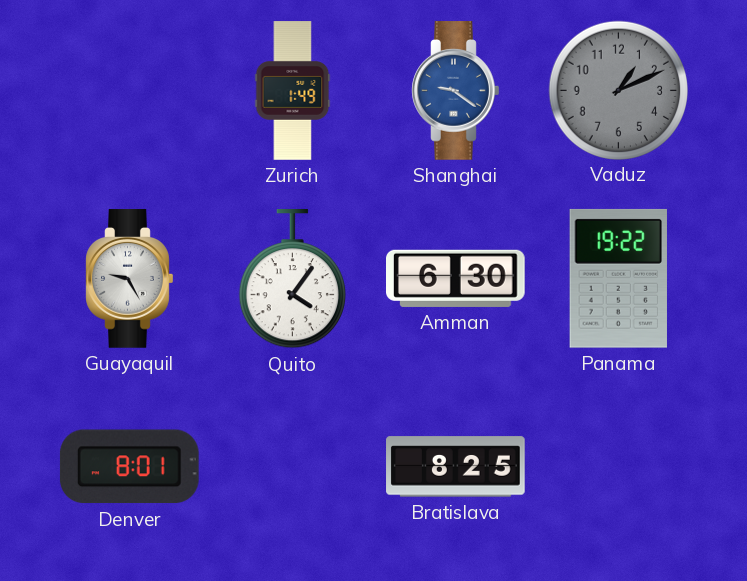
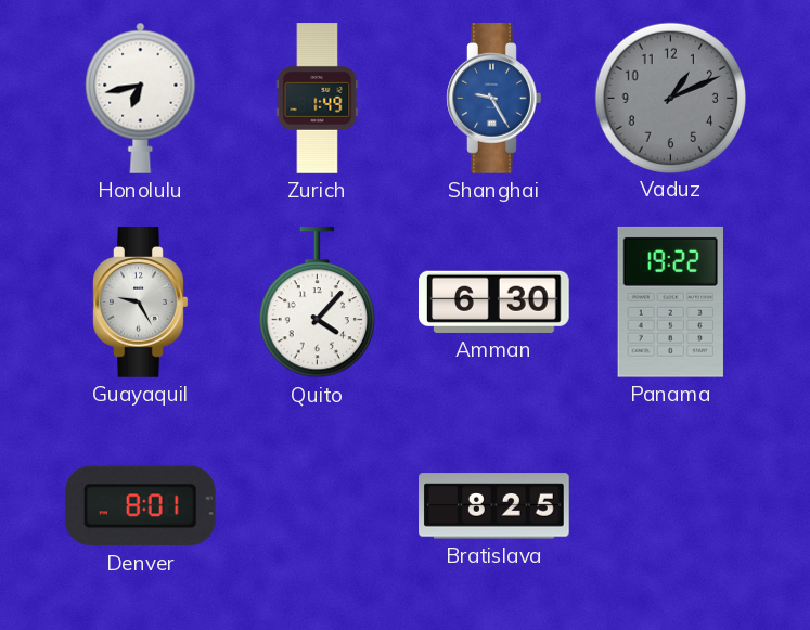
Honolulu: none -> 6:43 (141, 98)
Shanghai: 9:21 -> 9:25 (494, 99)
Quito: 4:06 -> 4:07 (317, 304)
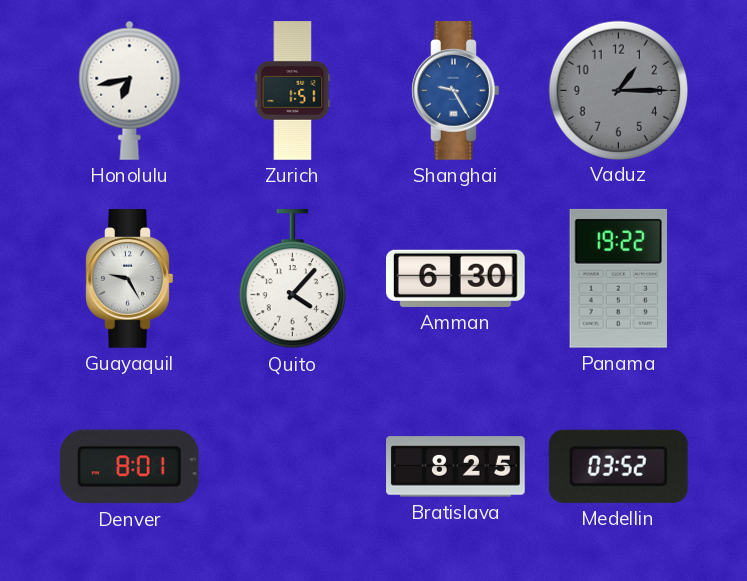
Zurich: 1:49 -> 1:51 (293, 91)
Vaduz: 1:11 -> 1:15 (618, 90)
Medellin: none -> 03:52 (618, 466)
